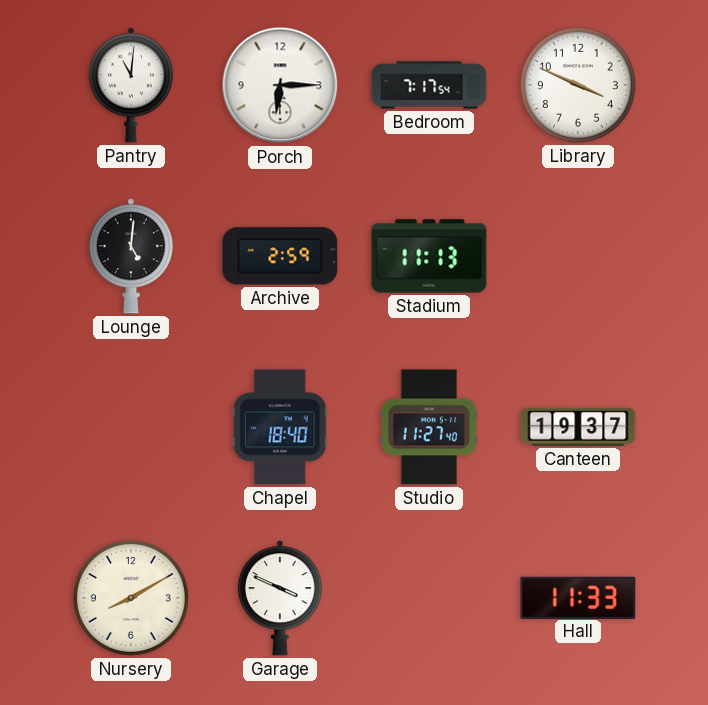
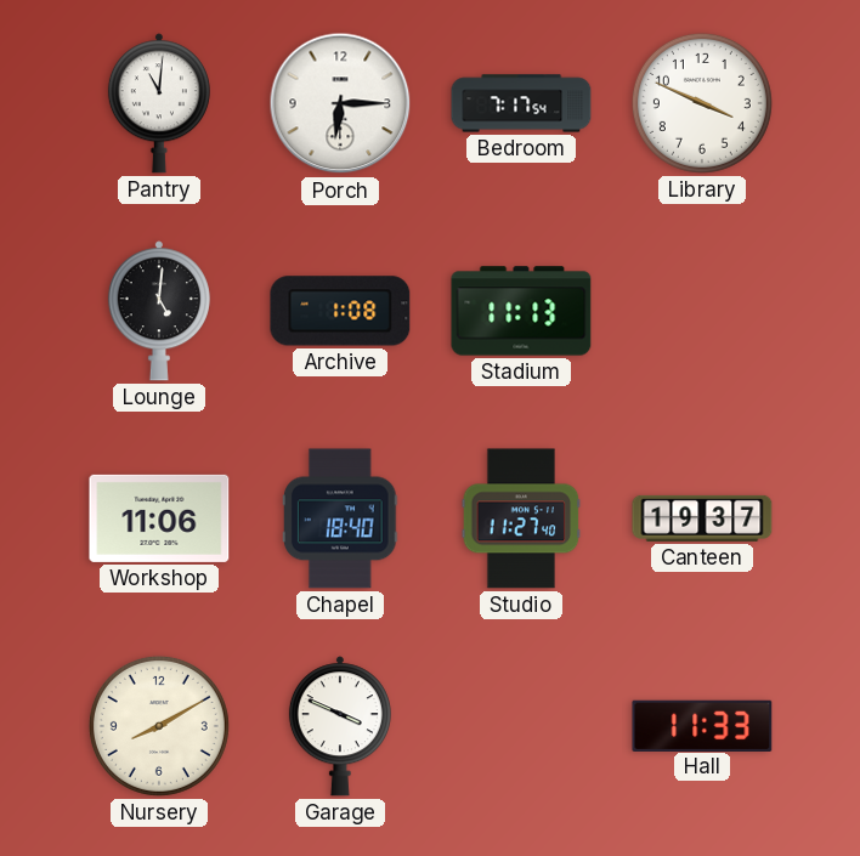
Archive: 2:59 -> 1:08 (340, 311)
Workshop: none -> 11:06 (159, 518)
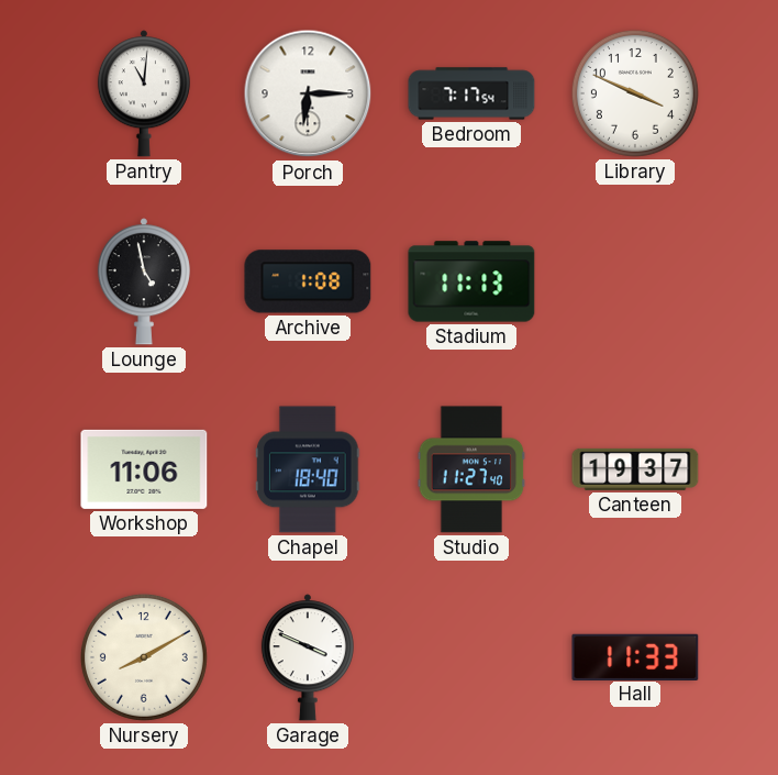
Lounge: 5:01 -> 4:58 (144, 281)
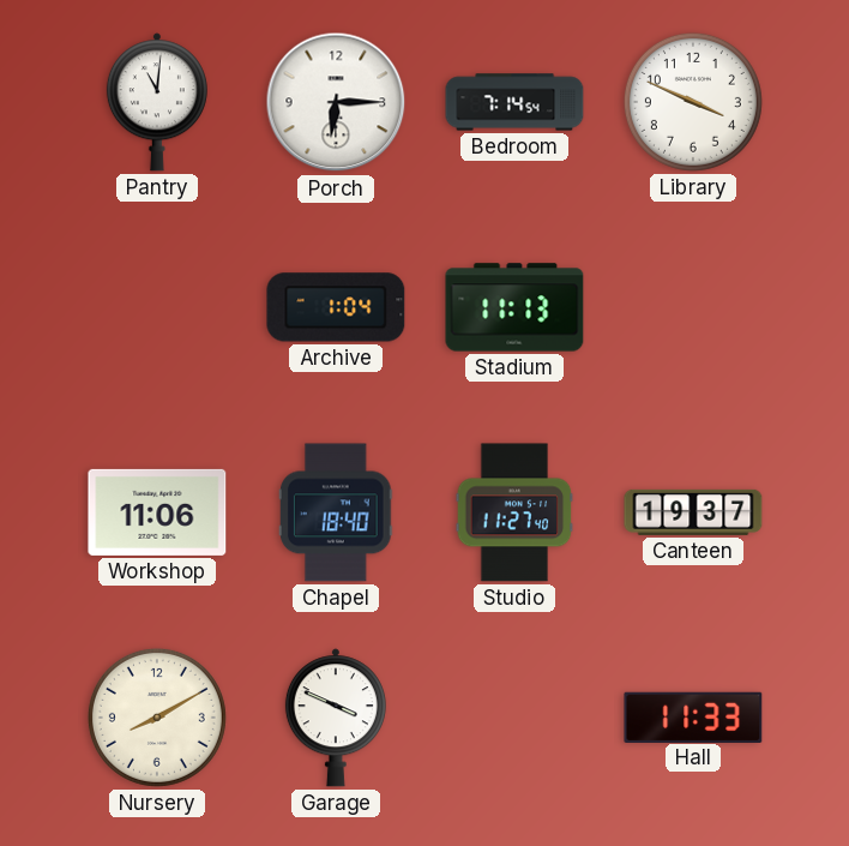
Bedroom: 7:17 -> 7:14 (514, 102)
Lounge: 4:58 -> none (144, 281)
Archive: 1:08 -> 1:04 (336, 307)
